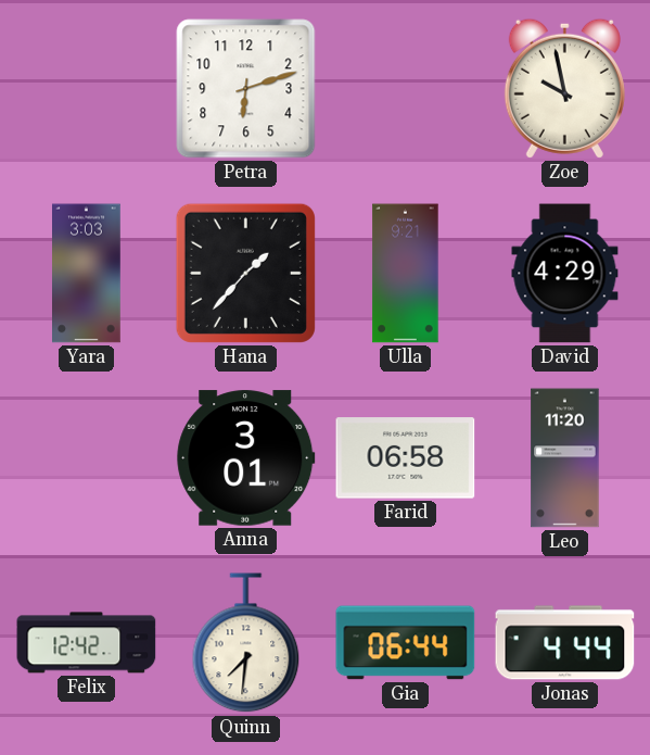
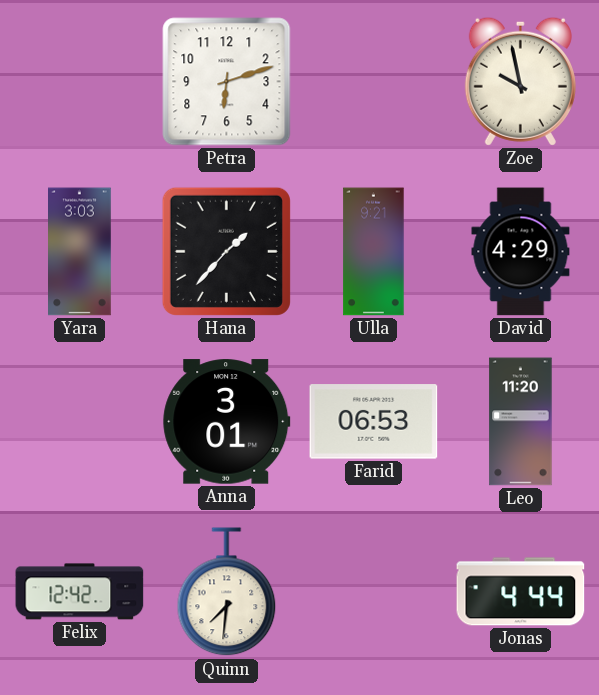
Farid: 06:58 -> 06:53 (374, 422)
Gia: 06:44 -> none (406, 643)
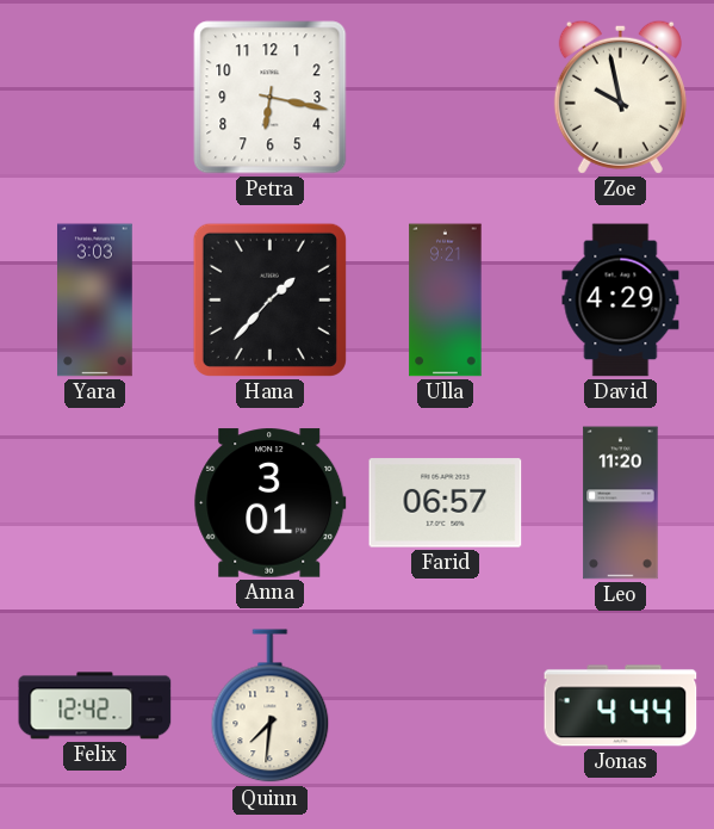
Petra: 6:12 -> 6:17 (271, 98)
Farid: 06:53 -> 06:57 (446, 503)
